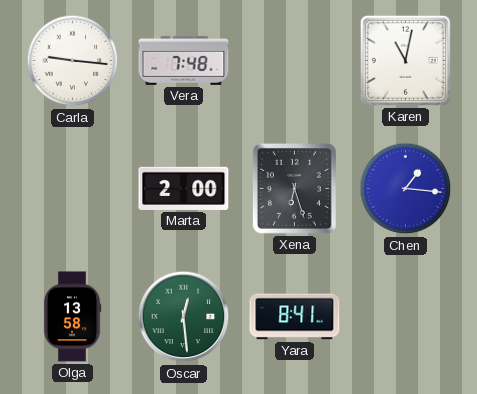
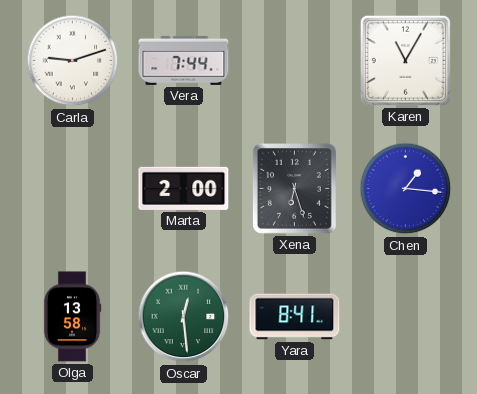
Carla: 9:16 -> 9:12 (73, 61)
Vera: 7:48 -> 7:44 (184, 60)
Karen: 11:02 -> 11:05 (405, 60)
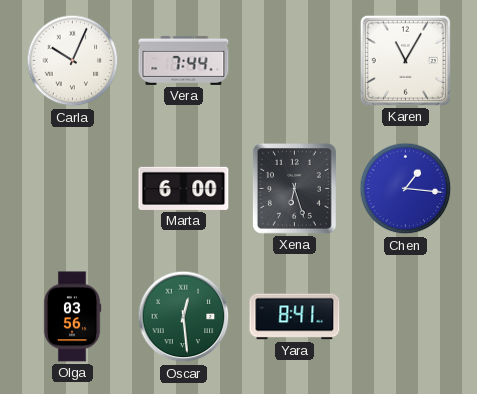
Carla: 9:12 -> 10:04 (73, 61)
Marta: 2:00 -> 6:00 (184, 188)
Olga: 13:58 -> 03:56 (72, 317)
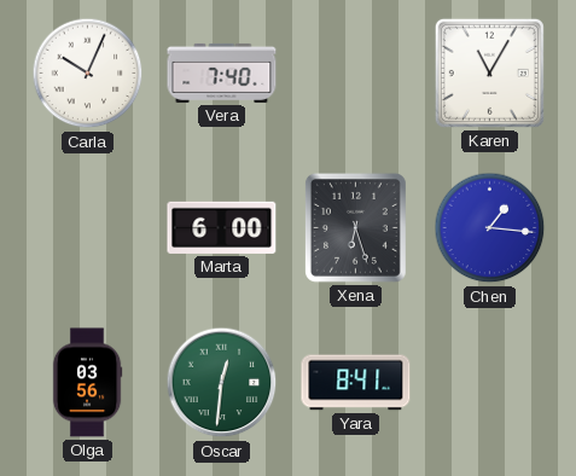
Vera: 7:44 -> 7:40 (222, 72)
Oscar: 12:29 -> 12:31 (222, 383)
